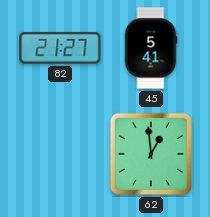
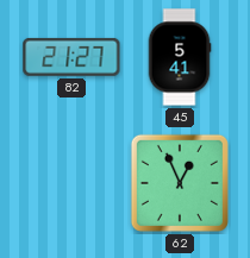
62: 12:59 -> 12:56 (180, 183)
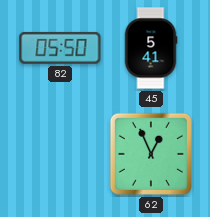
82: 21:27 -> 05:50 (60, 48)
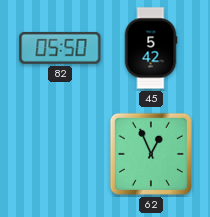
45: 5:41 -> 5:42 (151, 48)
